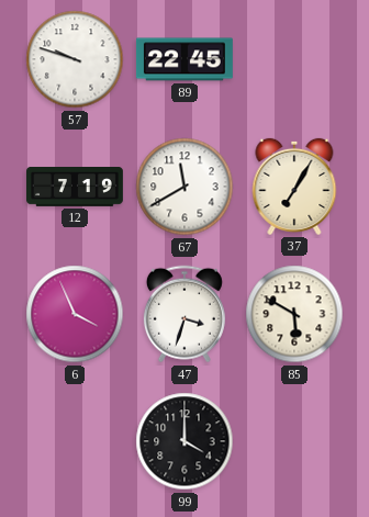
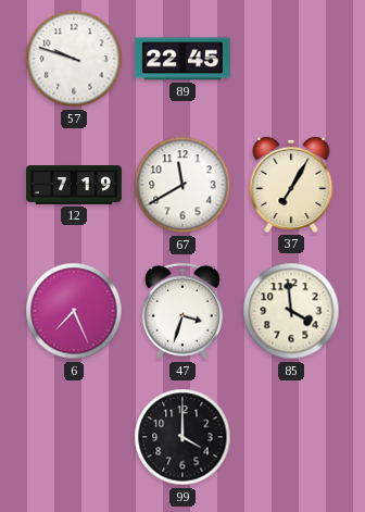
6: 3:56 -> 7:26 (74, 311)
85: 5:50 -> 3:59 (291, 311)
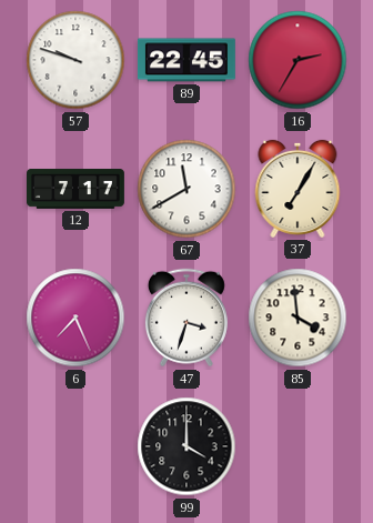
16: none -> 2:35 (298, 60)
12: 7:19 -> 7:17 (77, 190)
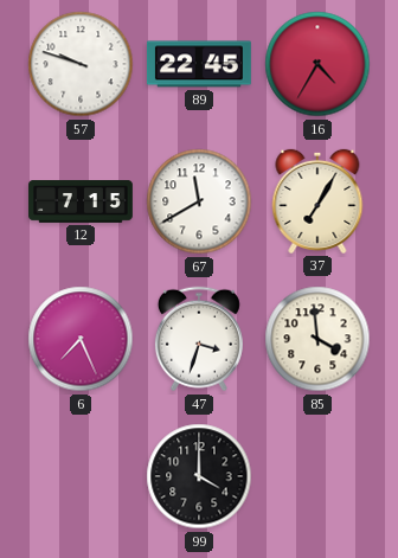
16: 2:35 -> 4:35 (317, 64)
12: 7:17 -> 7:15 (82, 203)
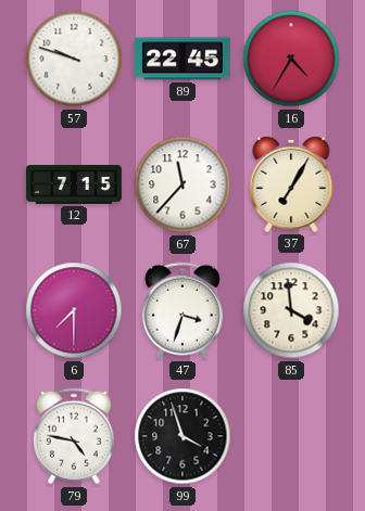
67: 11:40 -> 11:37 (182, 184)
6: 7:26 -> 7:30 (74, 310)
79: none -> 4:47 (74, 436)
99: 4:00 -> 3:57 (182, 436)
